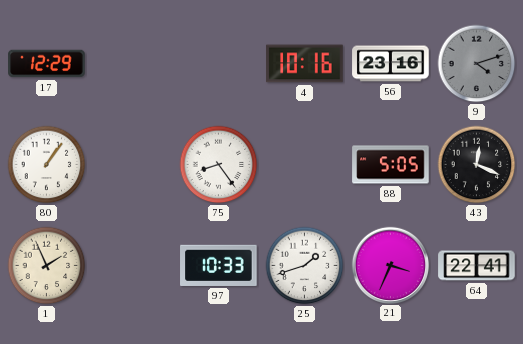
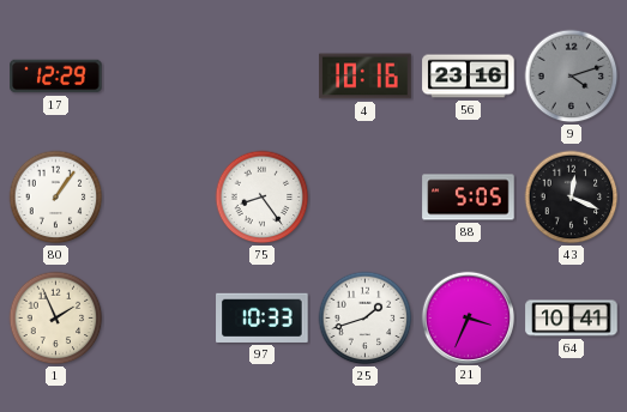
64: 22:41 -> 10:41 (572, 319)
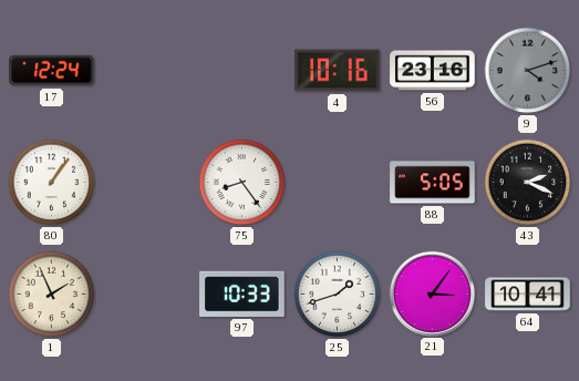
17: 12:29 -> 12:24 (52, 71)
43: 12:19 -> 2:19 (528, 183)
21: 3:34 -> 3:06 (432, 294)
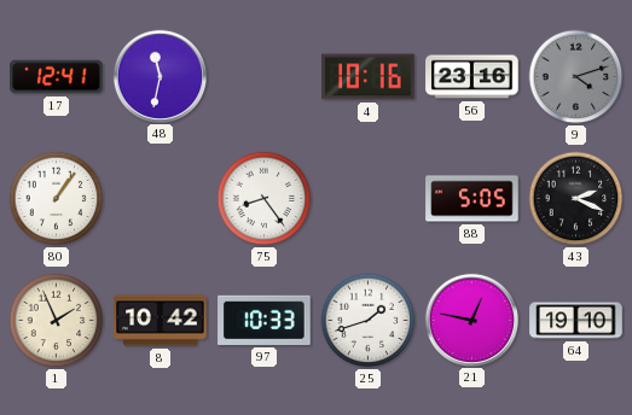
17: 12:24 -> 12:41 (57, 77)
48: none -> 11:32 (160, 76)
8: none -> 10:42 (161, 321)
21: 3:06 -> 12:47 (471, 320)
64: 10:41 -> 19:10 (576, 321)
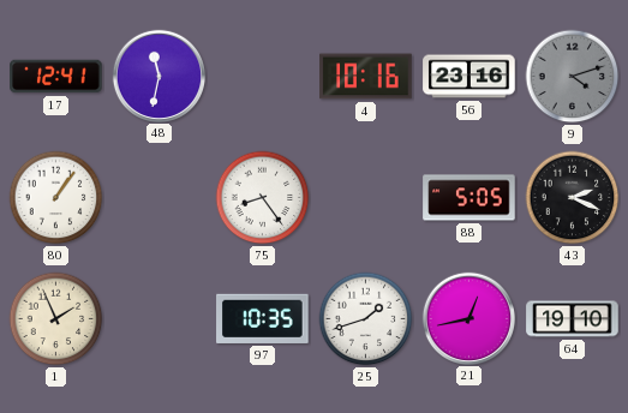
8: 10:42 -> none (161, 321)
97: 10:33 -> 10:35 (263, 318)
21: 12:47 -> 12:43 (468, 318)
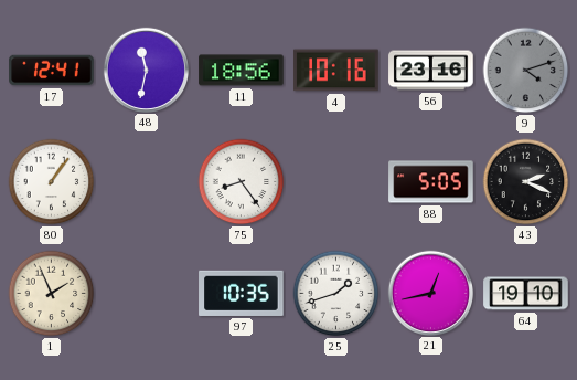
11: none -> 18:56 (242, 71)
